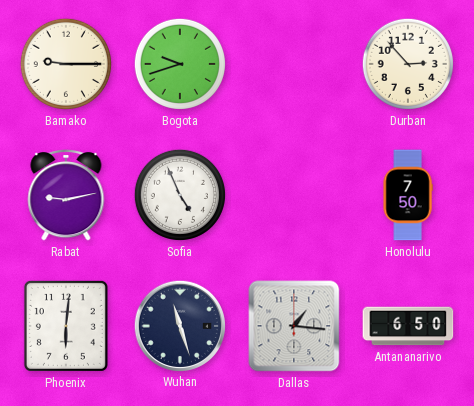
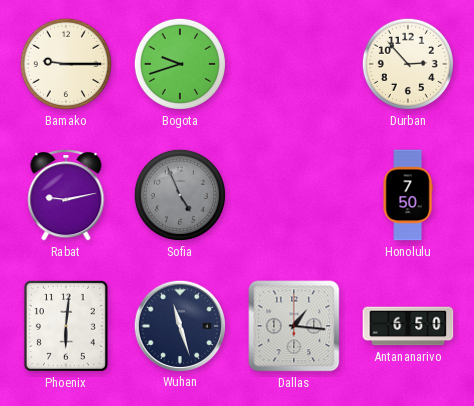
Sofia dial: white -> grey (180, 195)
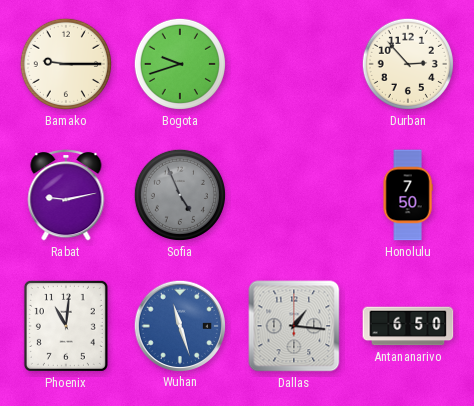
Phoenix: 6:01 -> 11:01 (66, 326)
Wuhan dial: navy -> blue (179, 325)
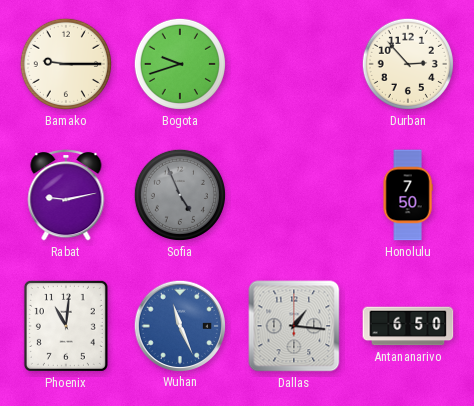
Wuhan: 11:27 -> 11:26 (179, 325)
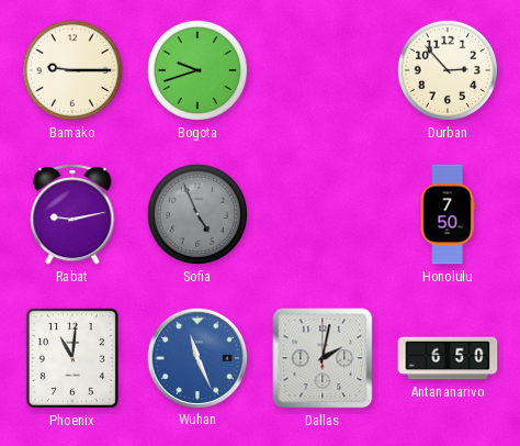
Dallas: 1:16 -> 2:02 (323, 358)
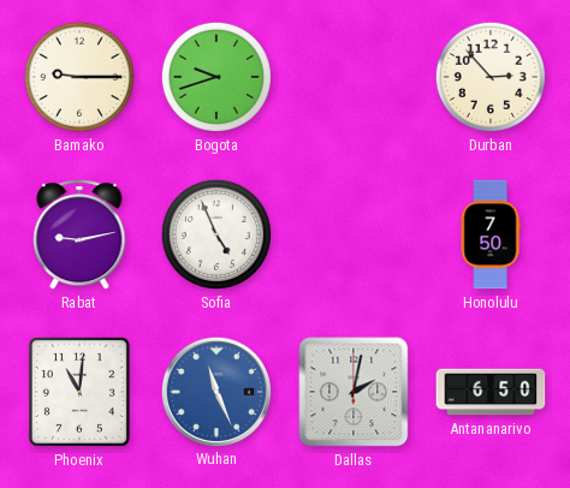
Sofia dial: grey -> white (216, 234)
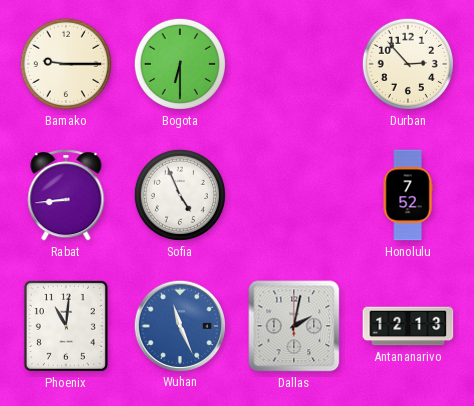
Bogota: 9:42 -> 6:30 (180, 64)
Rabat: 9:13 -> 8:44 (66, 195)
Honolulu: 7:50 -> 7:52 (408, 195)
Antananarivo: 6:50 -> 12:13 (408, 326)
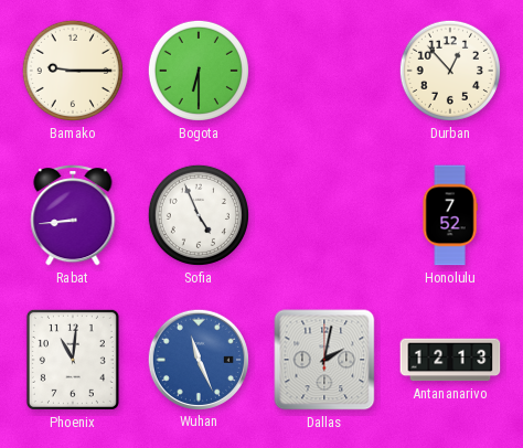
Durban: 2:53 -> 12:53 (450, 71)
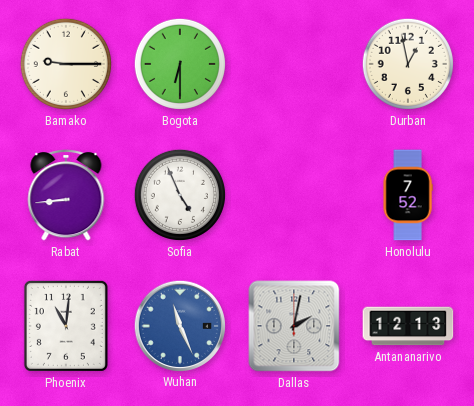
Durban: 12:53 -> 12:58 (408, 64)
